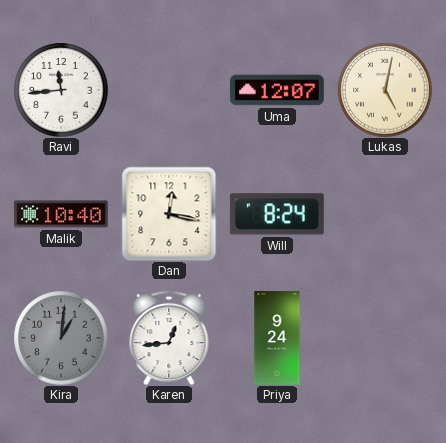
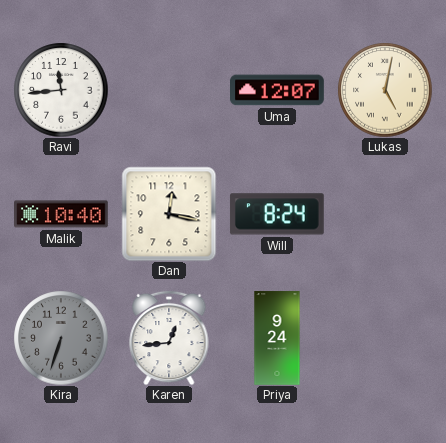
Kira: 1:01 -> 6:33 (61, 338)
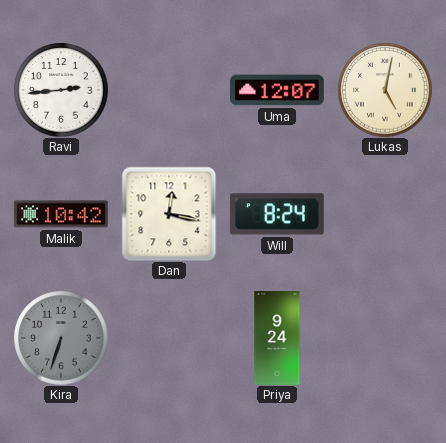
Ravi: 11:44 -> 2:44 (61, 90)
Malik: 10:40 -> 10:42 (62, 214)
Karen: 12:44 -> none (169, 338)
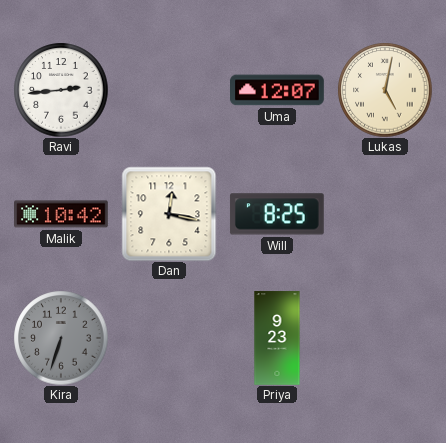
Will: 8:24 -> 8:25 (277, 214)
Priya: 9:24 -> 9:23 (277, 338)
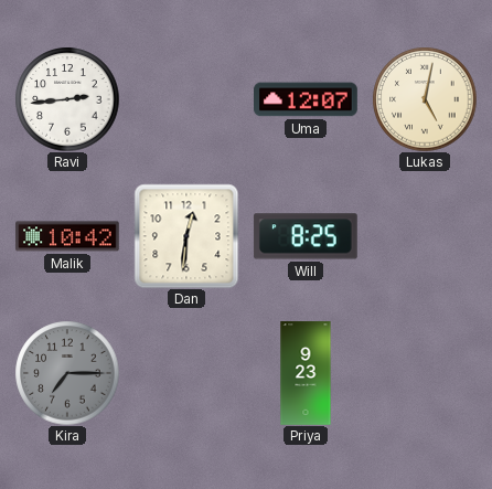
Dan: 12:17 -> 12:31 (186, 236)
Kira: 6:33 -> 7:15 (67, 373)
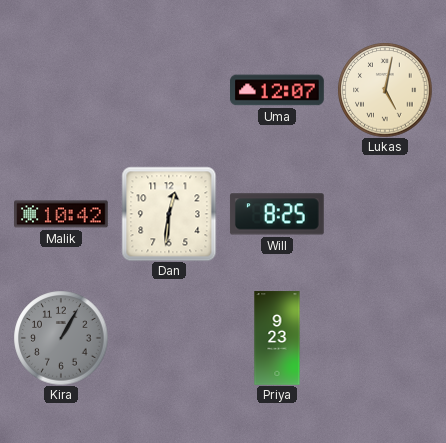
Ravi: 2:44 -> none (67, 99)
Kira: 7:15 -> 1:05 (61, 338)
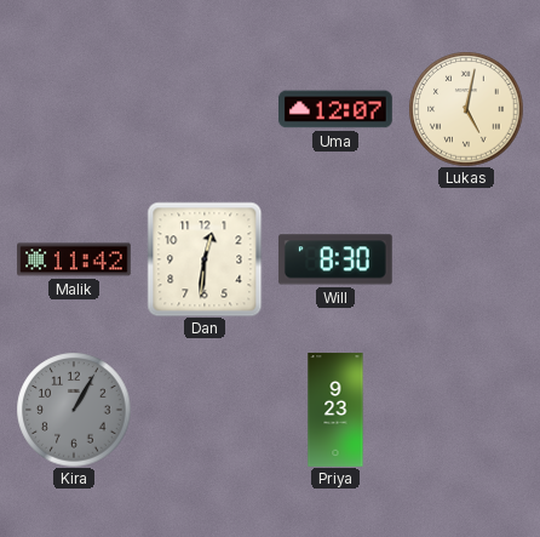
Malik: 10:42 -> 11:42 (75, 259)
Will: 8:25 -> 8:30 (335, 259)
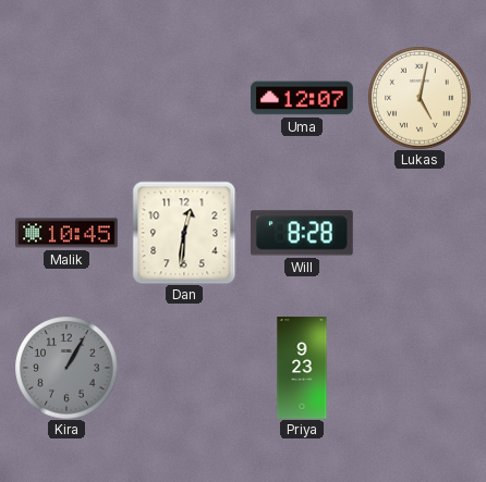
Malik: 11:42 -> 10:45 (68, 233)
Will: 8:30 -> 8:28 (302, 233)
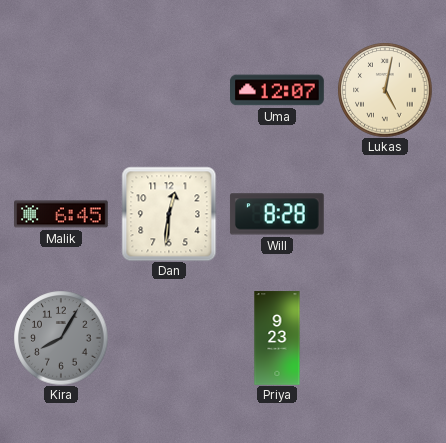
Malik: 10:45 -> 6:45 (62, 214)
Kira: 1:05 -> 8:05 (61, 338)
